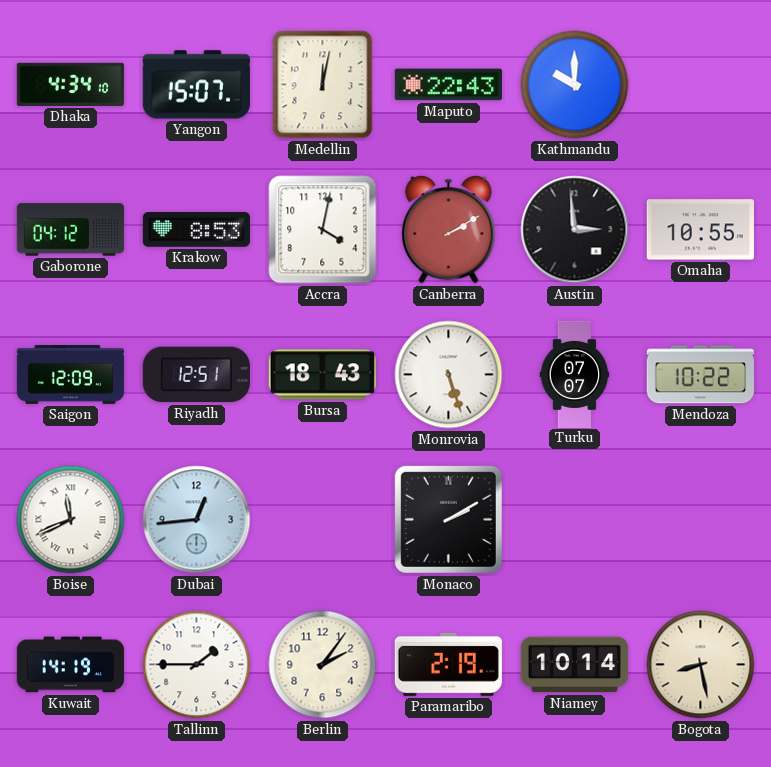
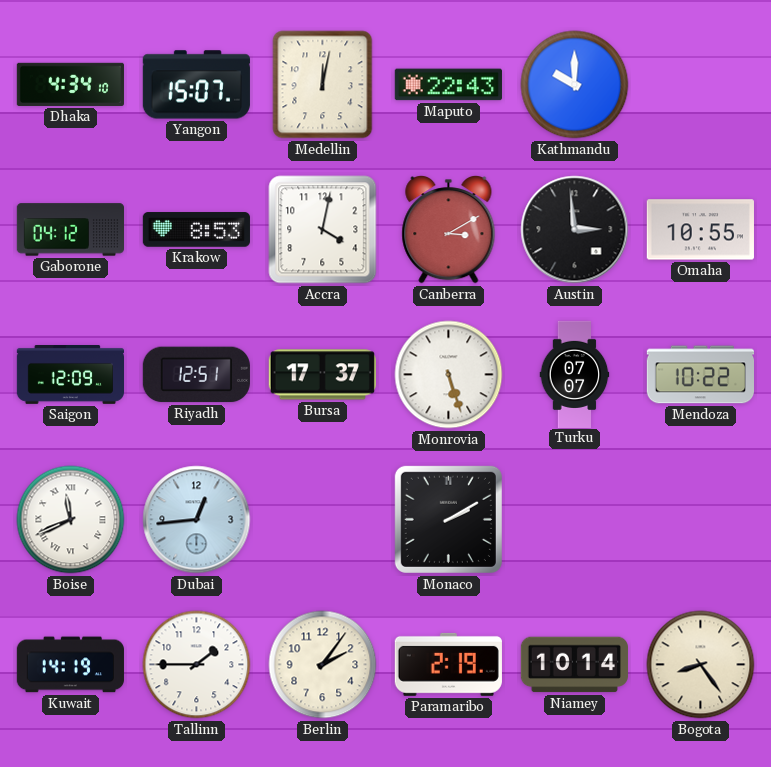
Canberra: 2:10 -> 3:10 (449, 230)
Bursa: 18:43 -> 17:37 (322, 375)
Bogota: 8:28 -> 8:24 (701, 665)
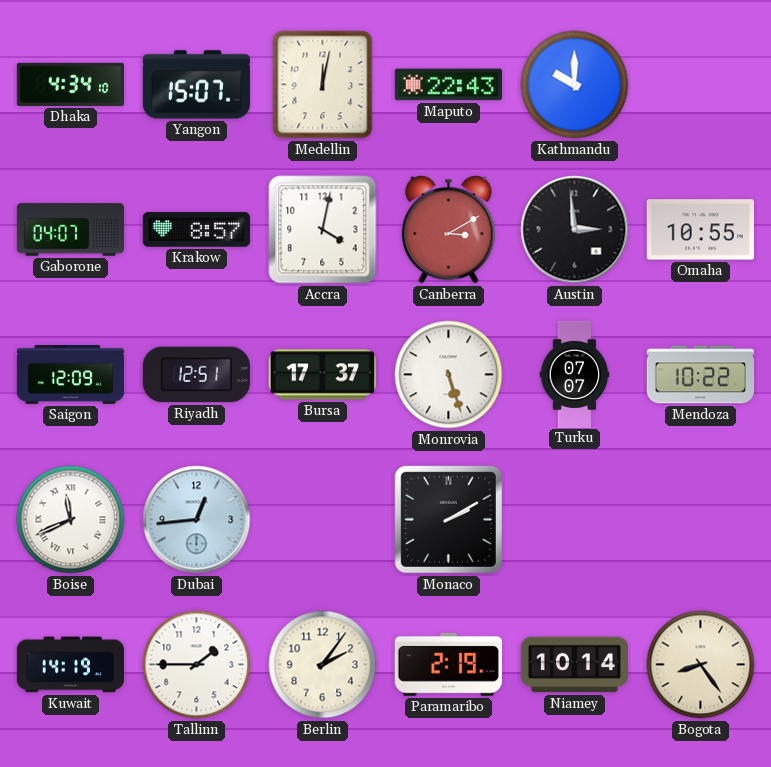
Gaborone: 04:12 -> 04:07 (70, 230)
Krakow: 8:53 -> 8:57 (196, 230)
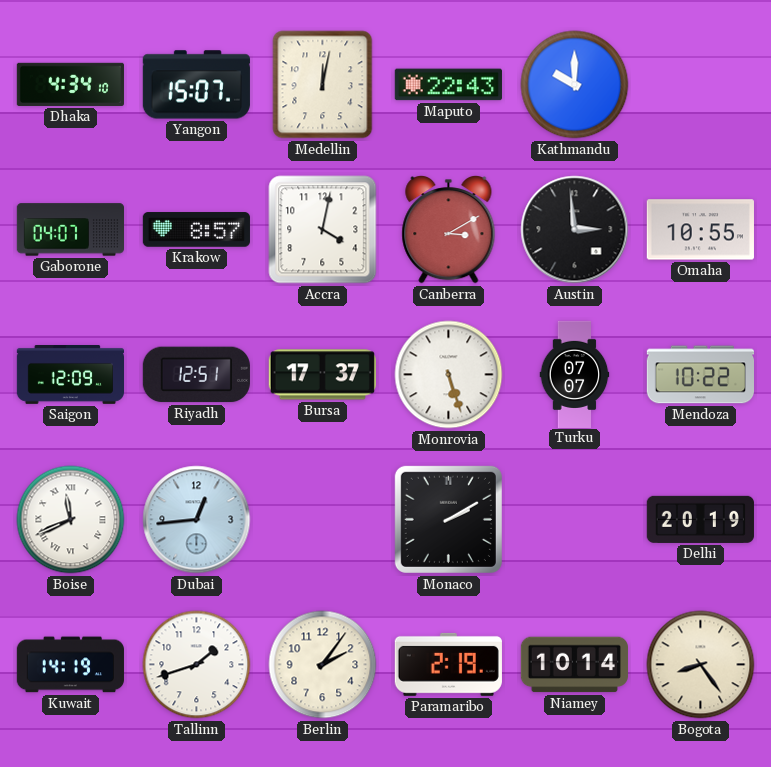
Delhi: none -> 20:19 (700, 519)
Tallinn: 1:45 -> 1:42 (197, 665)
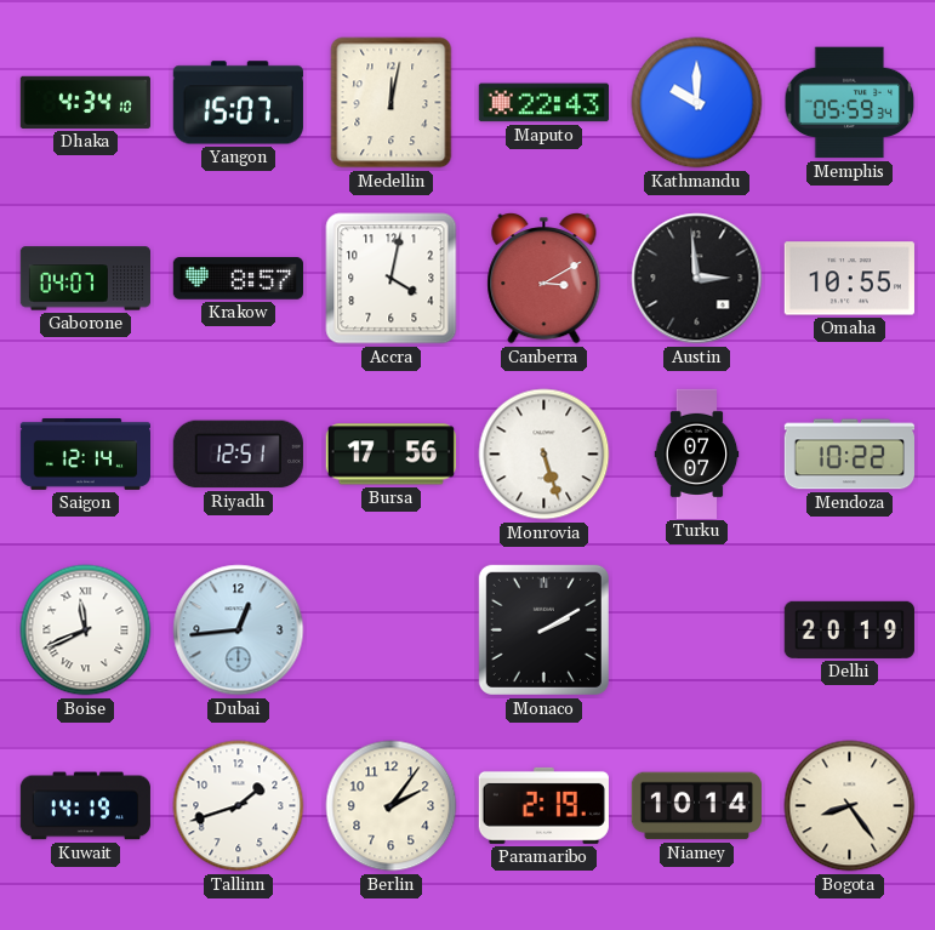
Memphis: none -> 05:59 (850, 103)
Saigon: 12:09 -> 12:14 (85, 455)
Bursa: 17:37 -> 17:56 (390, 455)
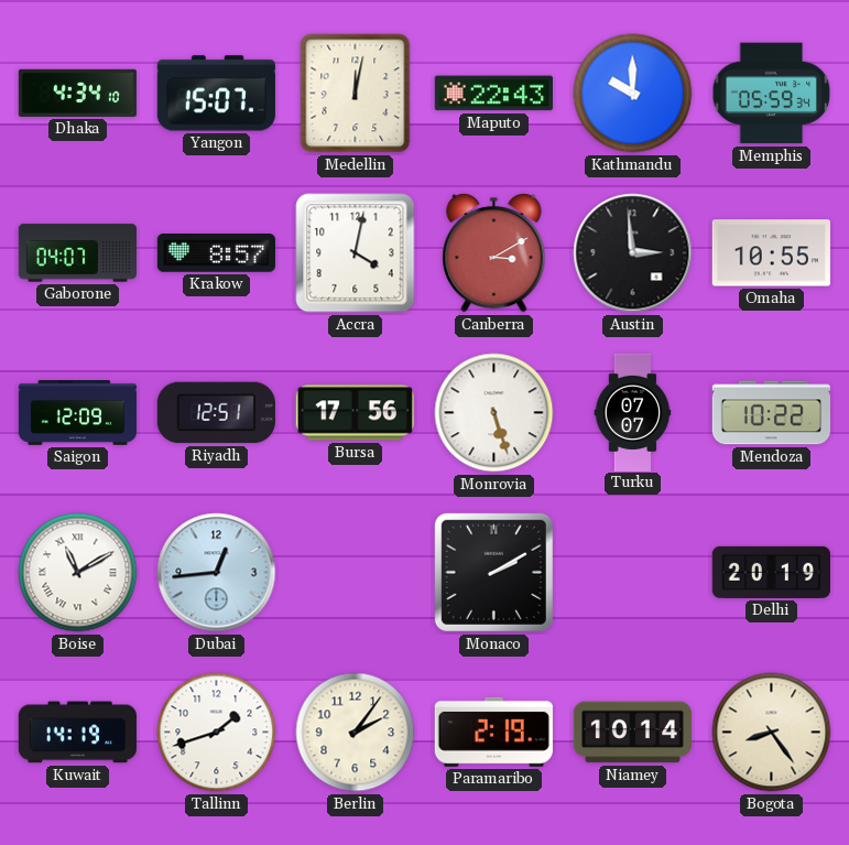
Saigon: 12:14 -> 12:09 (77, 413)
Boise: 11:41 -> 11:10 (78, 573)
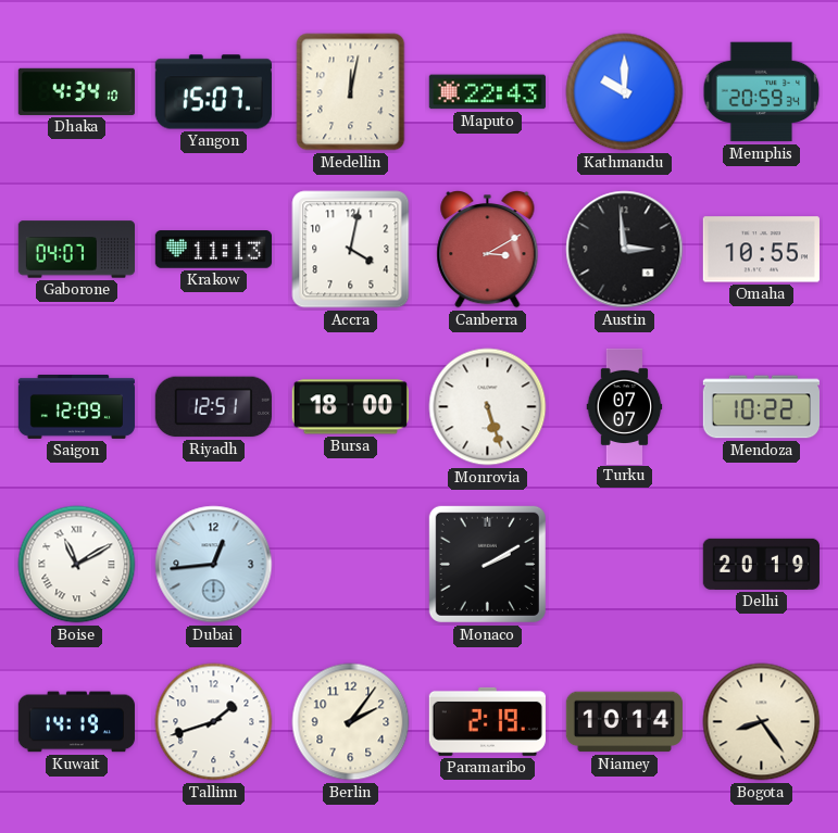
Memphis: 05:59 -> 20:59 (762, 92)
Krakow: 8:57 -> 11:13 (213, 250)
Bursa: 17:56 -> 18:00 (350, 407)
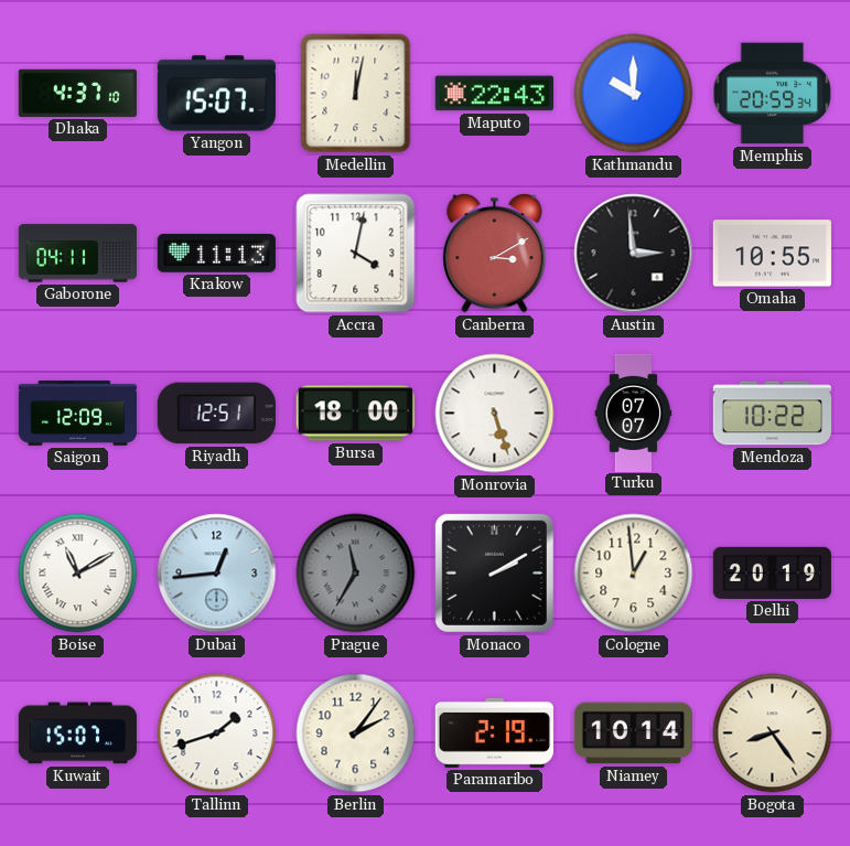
Dhaka: 4:34 -> 4:37 (77, 93)
Gaborone: 04:07 -> 04:11 (77, 254)
Prague: none -> 11:35 (356, 574)
Cologne: none -> 12:59 (634, 574)
Kuwait: 14:19 -> 15:07 (77, 733)
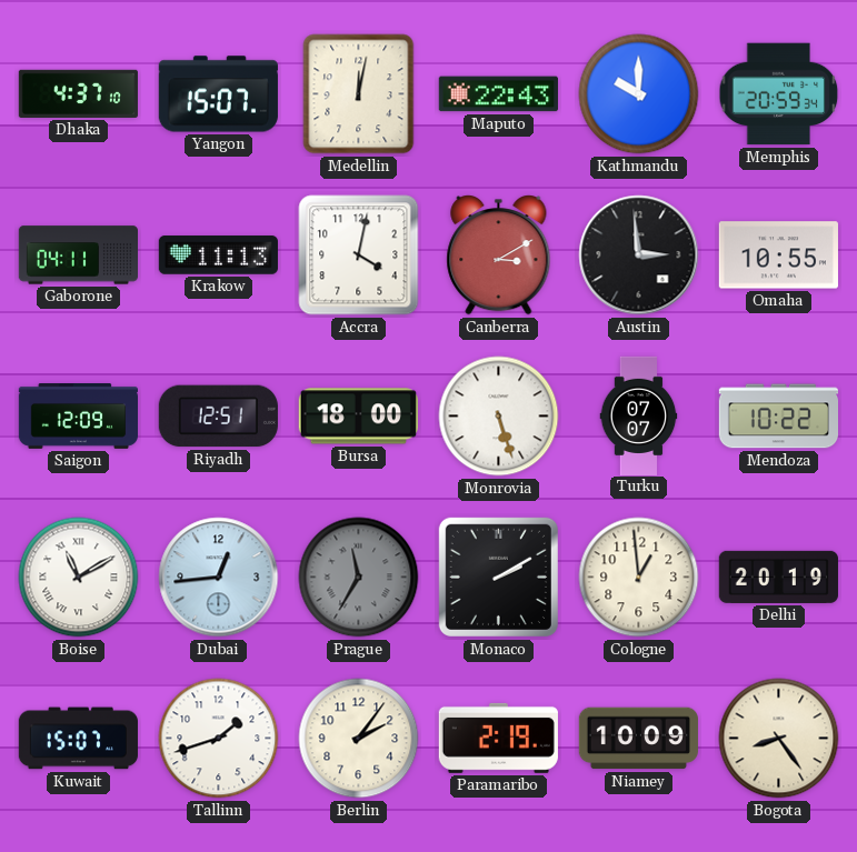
Niamey: 10:14 -> 10:09 (638, 739)
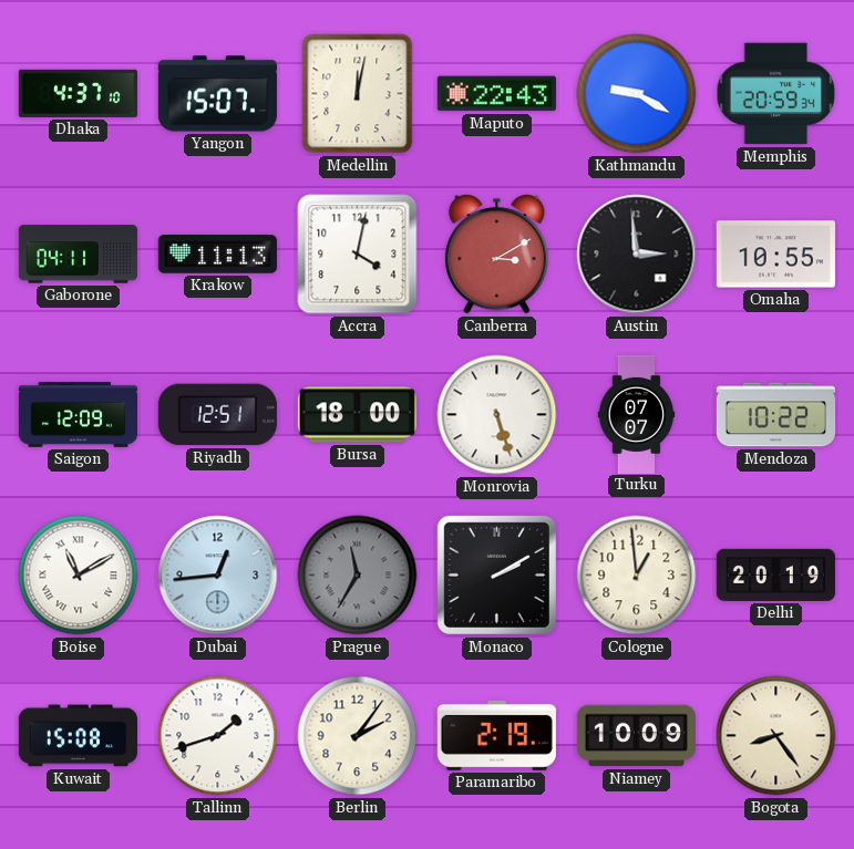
Kathmandu: 10:00 -> 9:20 (637, 94)
Kuwait: 15:07 -> 15:08 (78, 736)
